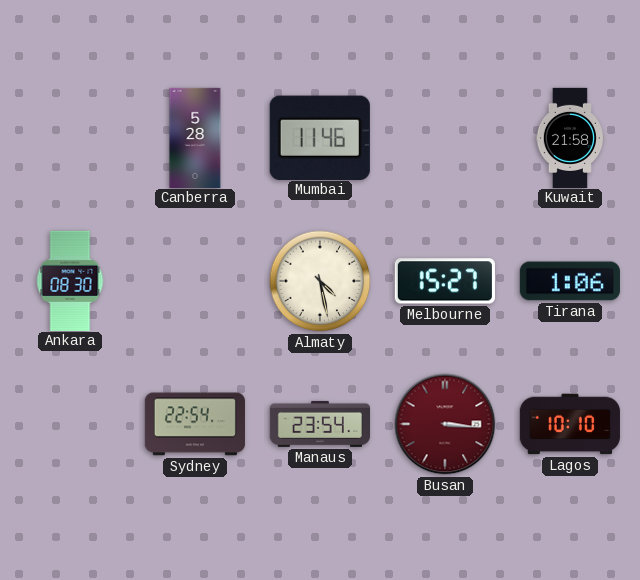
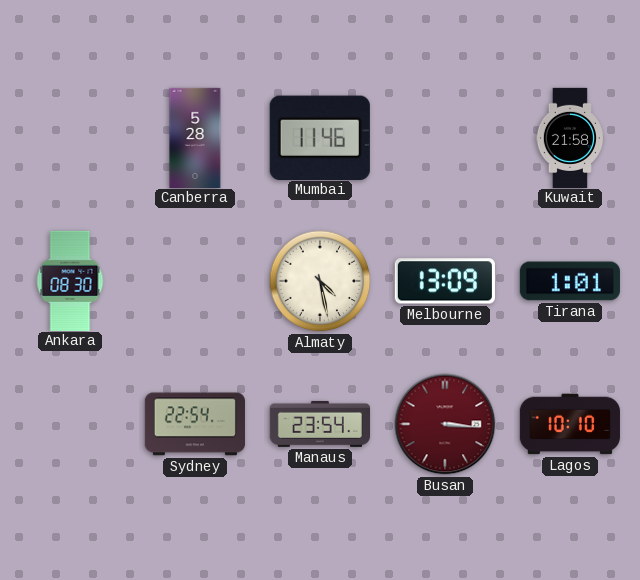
Melbourne: 15:27 -> 13:09 (445, 281)
Tirana: 1:06 -> 1:01 (570, 281)
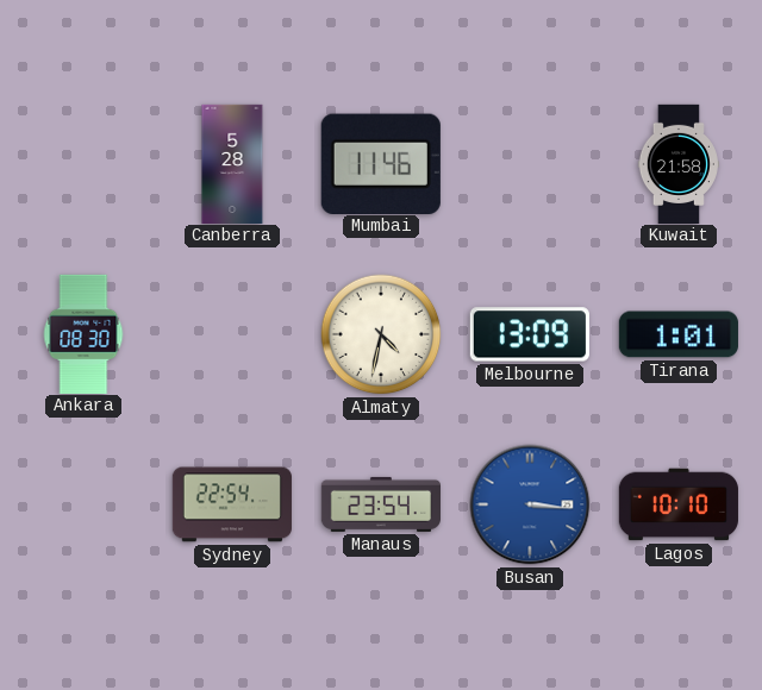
Almaty: 4:28 -> 4:32 (381, 334)
Busan dial: burgundy -> blue (530, 504)
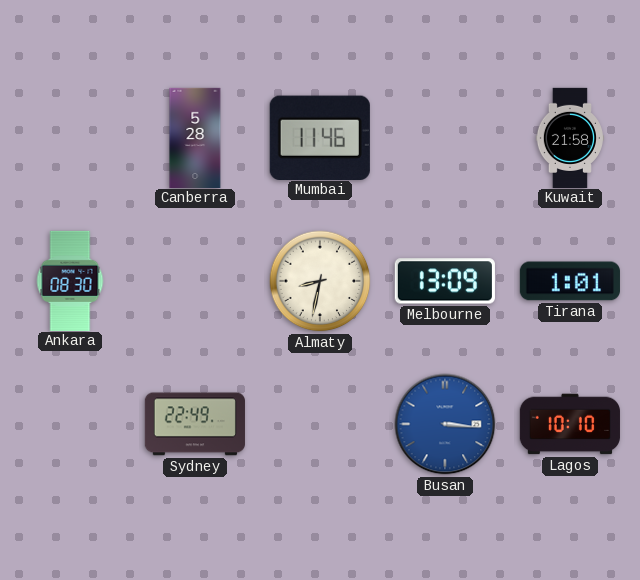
Almaty: 4:32 -> 8:32 (320, 281)
Sydney: 22:54 -> 22:49 (195, 424)
Manaus: 23:54 -> none (380, 504)
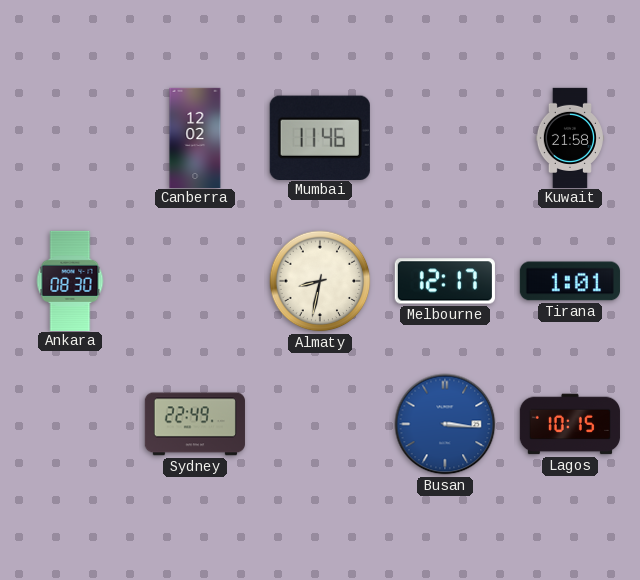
Canberra: 5:28 -> 12:02 (195, 137)
Melbourne: 13:09 -> 12:17 (445, 281)
Lagos: 10:10 -> 10:15 (570, 424)
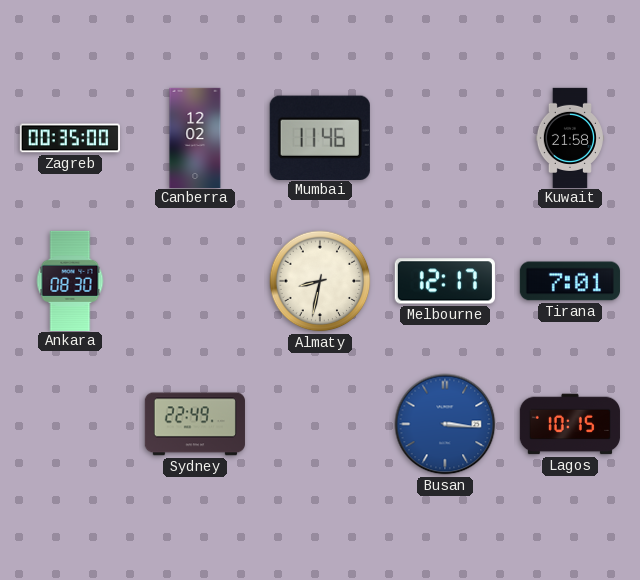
Zagreb: none -> 00:35 (70, 138)
Tirana: 1:01 -> 7:01 (570, 281)
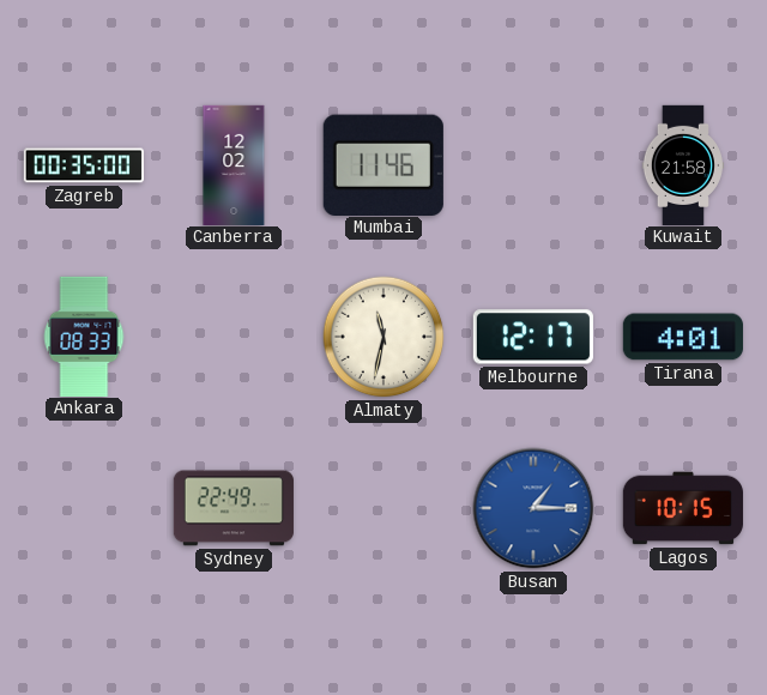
Ankara: 08:30 -> 08:33 (84, 336)
Almaty: 8:32 -> 11:32 (383, 337)
Tirana: 7:01 -> 4:01 (683, 337)
Busan: 3:16 -> 1:15 (533, 508)
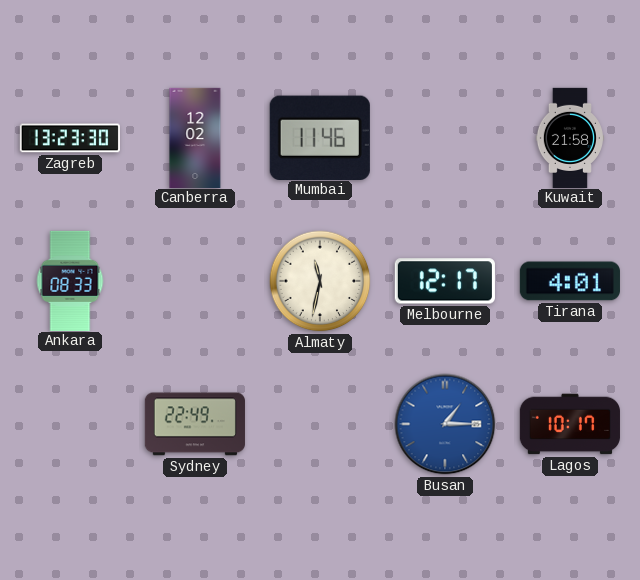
Zagreb: 00:35 -> 13:23 (70, 138)
Lagos: 10:15 -> 10:17 (570, 424)
